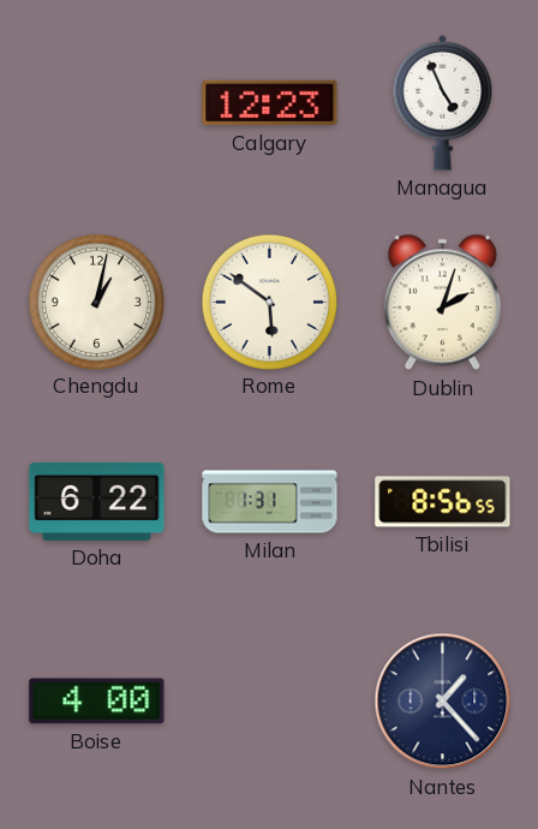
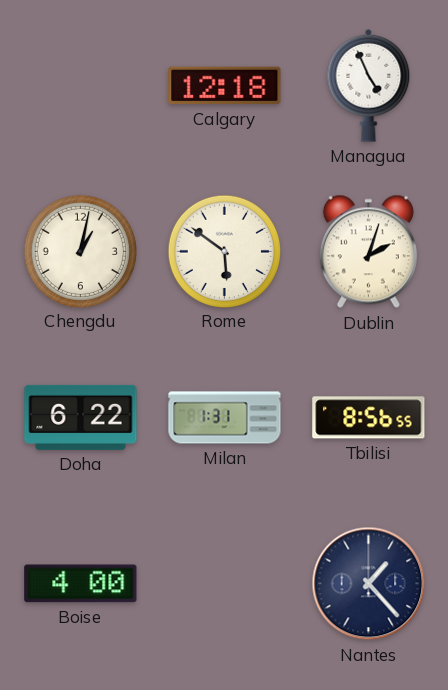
Calgary: 12:23 -> 12:18 (225, 86)
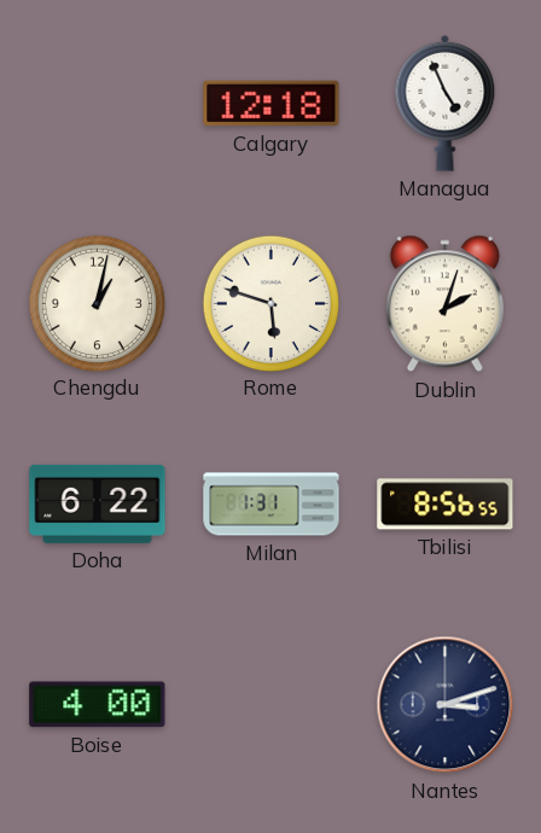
Rome: 5:51 -> 5:48 (270, 303)
Nantes: 1:23 -> 3:12 (446, 705)
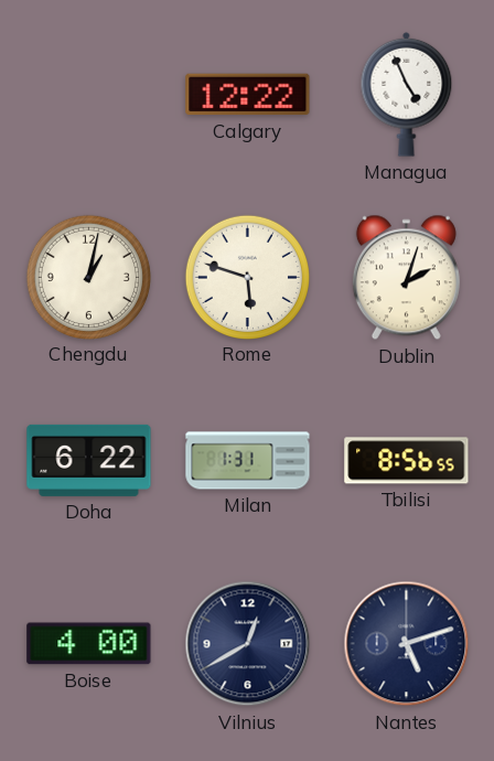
Calgary: 12:18 -> 12:22 (248, 95)
Vilnius: none -> 12:40 (248, 644)
Nantes: 3:12 -> 5:12 (407, 644)
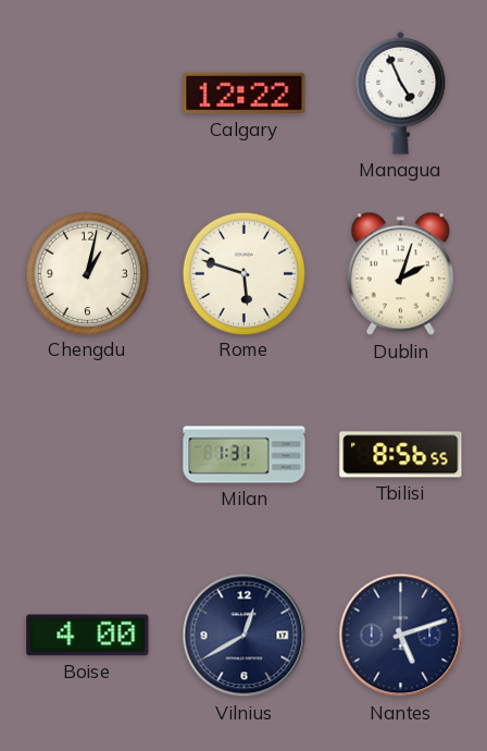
Doha: 6:22 -> none (89, 460)
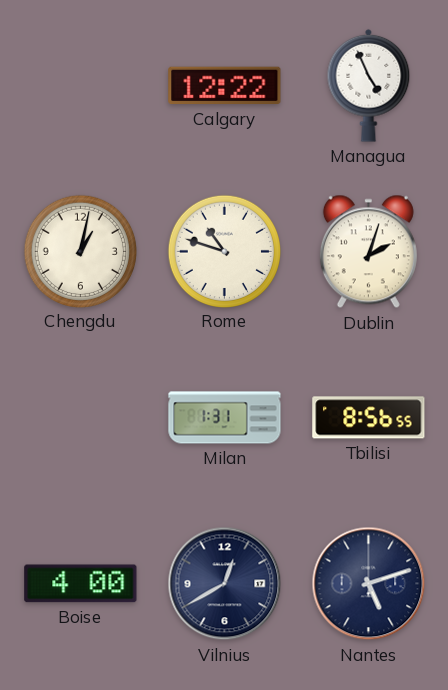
Rome: 5:48 -> 10:48 (224, 251)
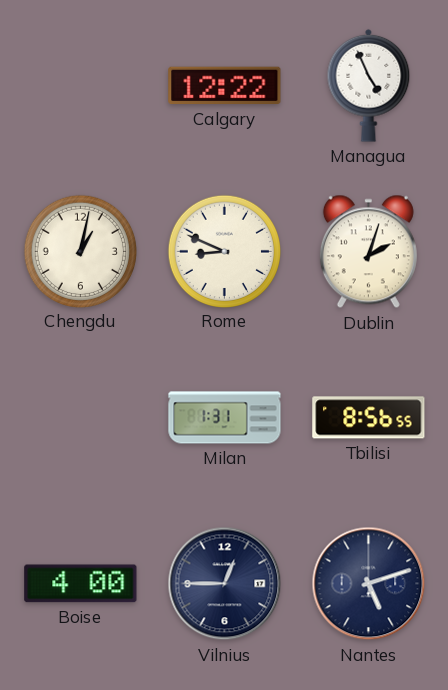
Rome: 10:48 -> 8:49 (224, 251)
Vilnius: 12:40 -> 12:45 (225, 584)
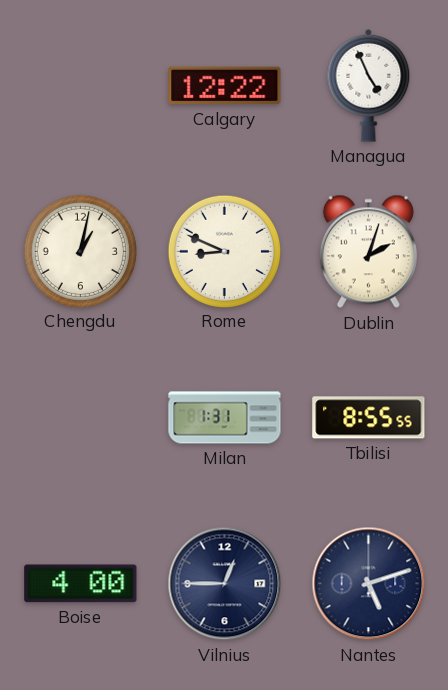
Tbilisi: 8:56 -> 8:55 (369, 418)
